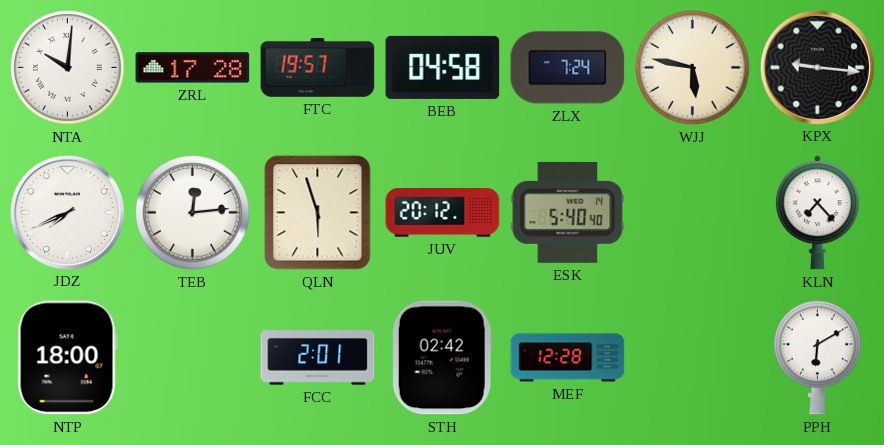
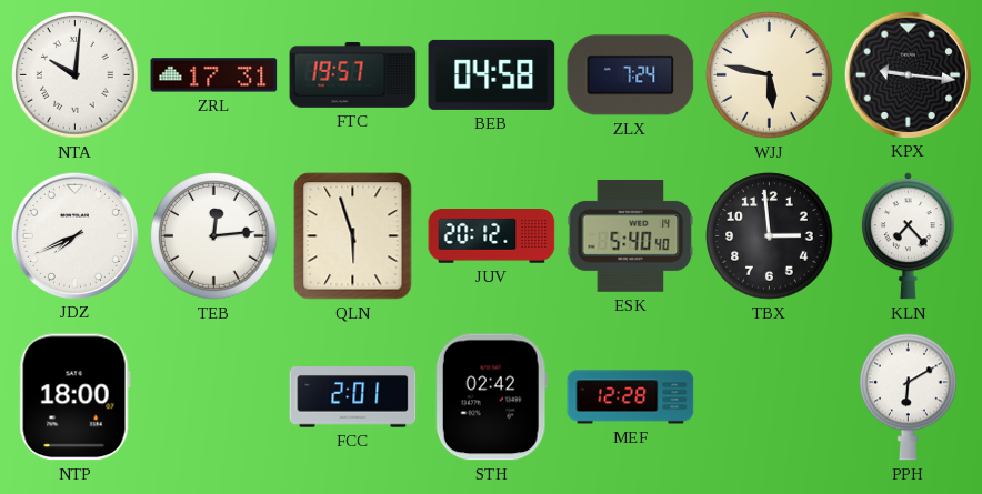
ZRL: 17:28 -> 17:31 (214, 75)
TBX: none -> 2:59 (770, 236)
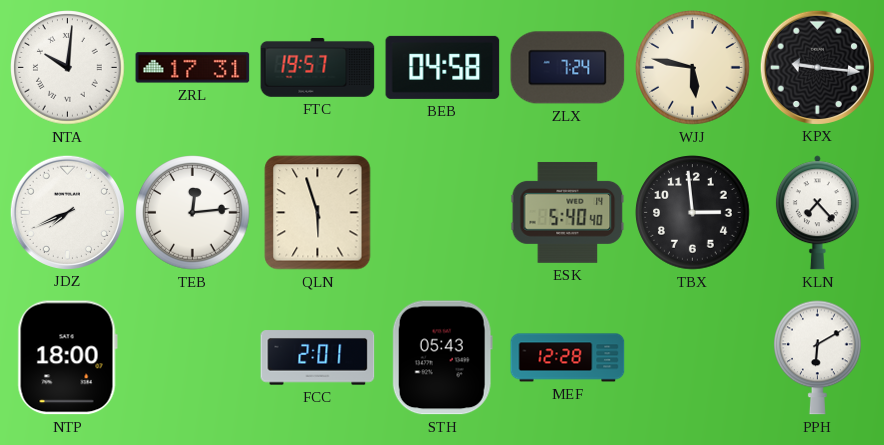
JUV: 20:12 -> none (492, 236)
STH: 02:42 -> 05:43 (442, 358)
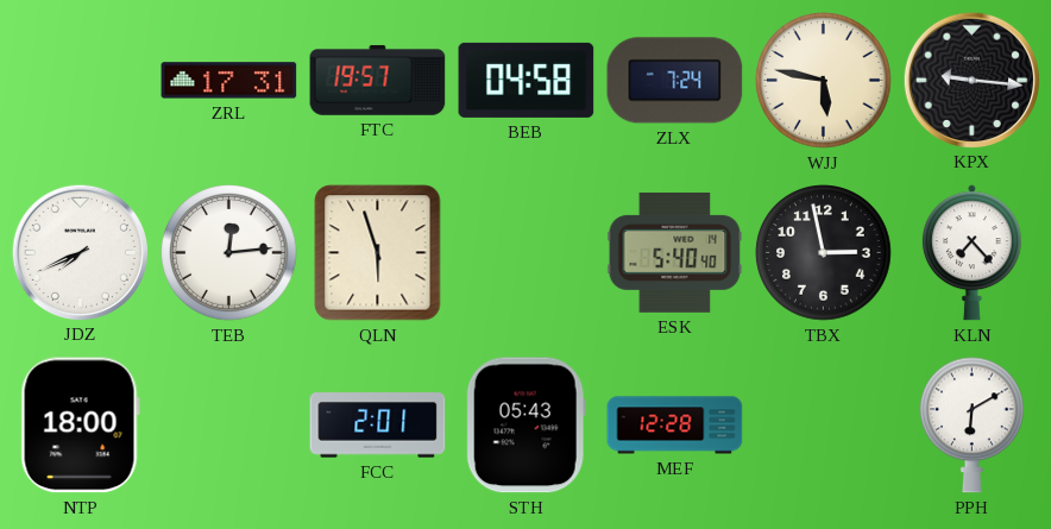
NTA: 10:01 -> none (68, 68)
TBX: 2:59 -> 2:58 (824, 253)
